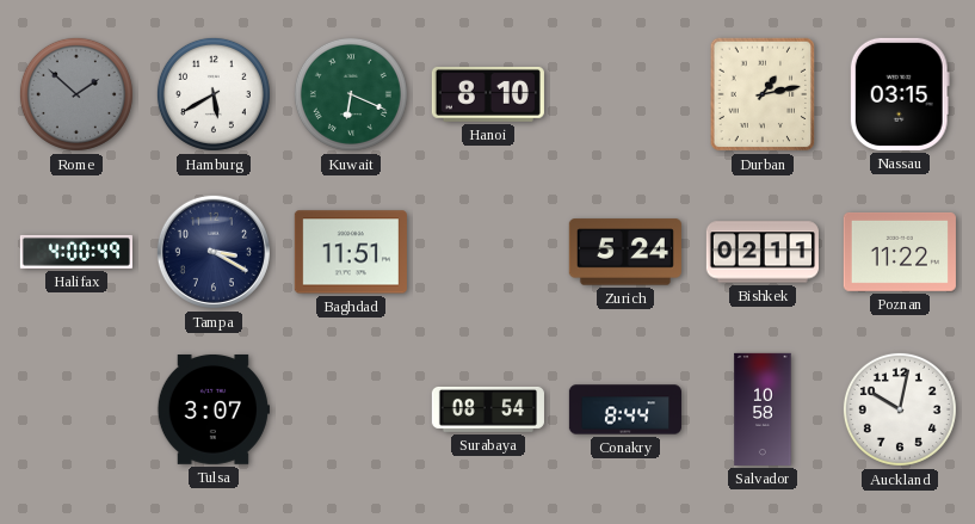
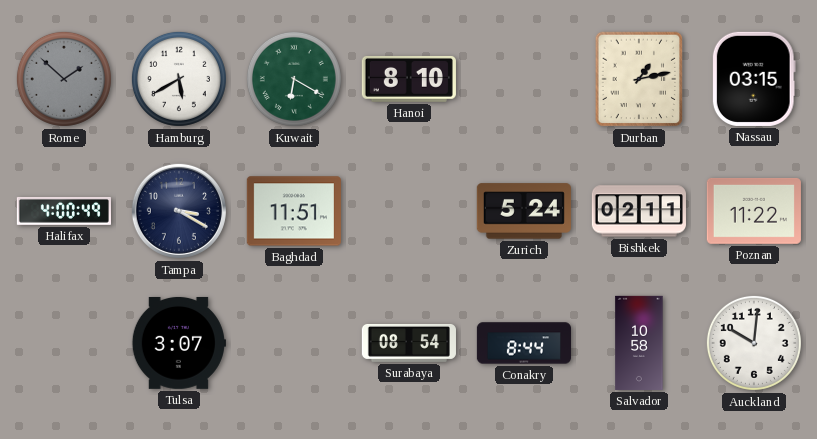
Kuwait: 6:19 -> 6:20 (294, 79)
Auckland: 10:02 -> 10:01 (754, 343)
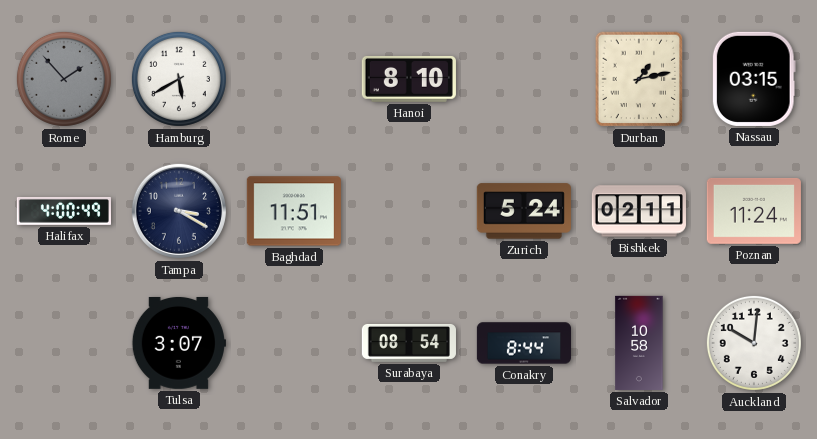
Rome: 1:52 -> 1:53 (64, 79)
Kuwait: 6:20 -> none (294, 79)
Poznan: 11:22 -> 11:24 (754, 211)
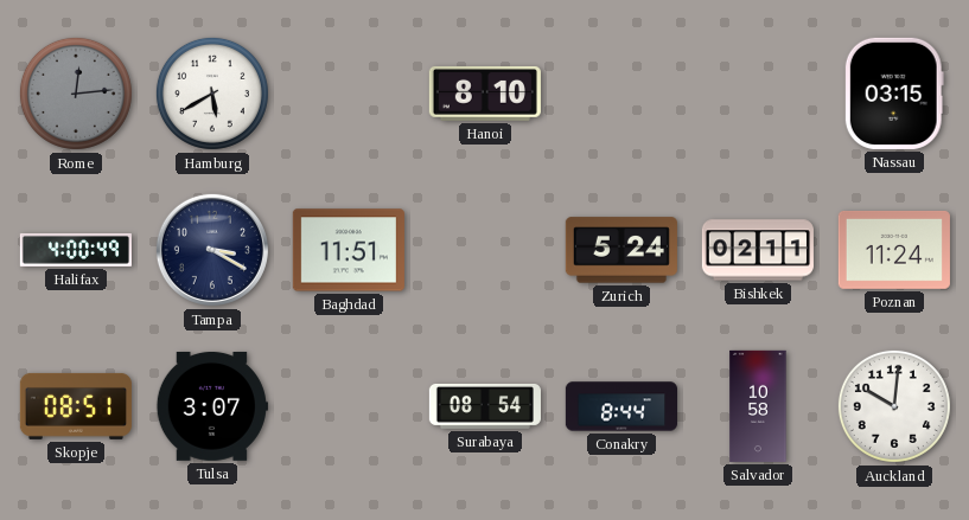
Rome: 1:53 -> 12:14 (76, 94)
Durban: 1:13 -> none (639, 79)
Skopje: none -> 08:51 (76, 406)
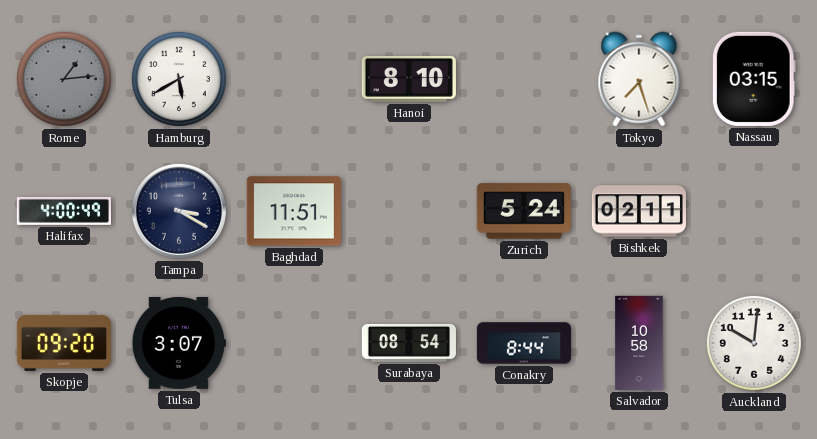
Rome: 12:14 -> 1:14 (64, 79)
Tokyo: none -> 7:27 (639, 79)
Poznan: 11:24 -> none (894, 250)
Skopje: 08:51 -> 09:20 (64, 343)
